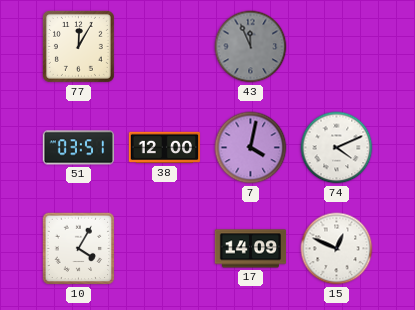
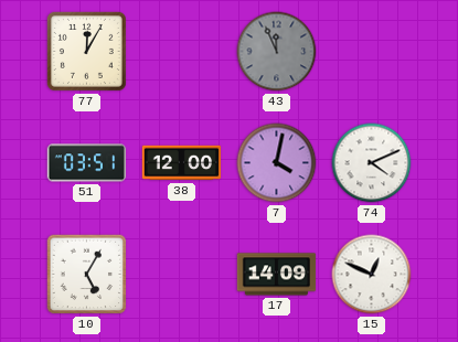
10: 4:05 -> 5:05 (87, 275)
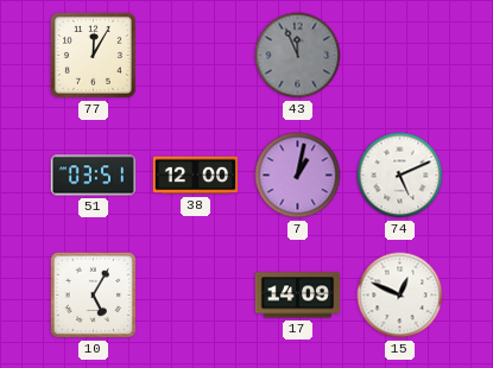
7: 4:02 -> 1:02 (298, 176)
74: 4:11 -> 5:11 (400, 176)
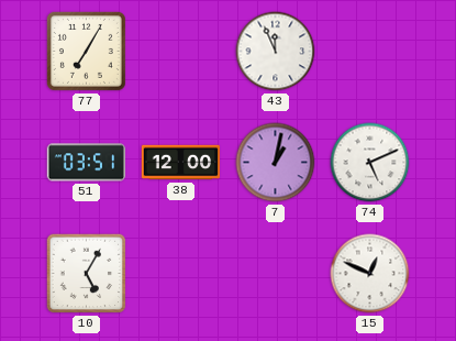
77: 12:05 -> 7:05 (86, 51)
43 dial: grey -> white (276, 52)
17: 14:09 -> none (298, 296)
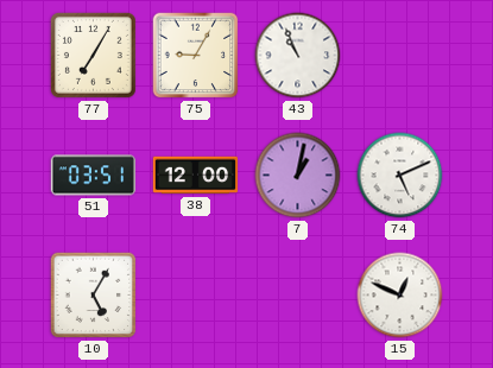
75: none -> 9:05 (196, 56)
43: 11:56 -> 10:56 (298, 56)
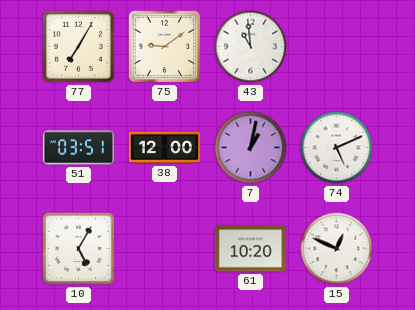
75: 9:05 -> 9:09 (165, 47)
43: 10:56 -> 10:59 (251, 47)
61: none -> 10:20 (250, 249)
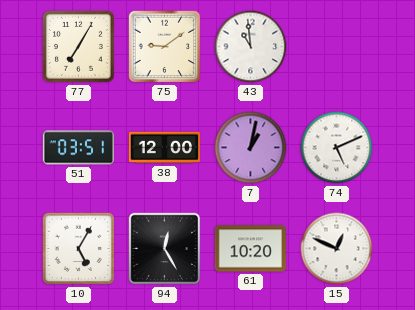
94: none -> 12:25 (165, 249)
